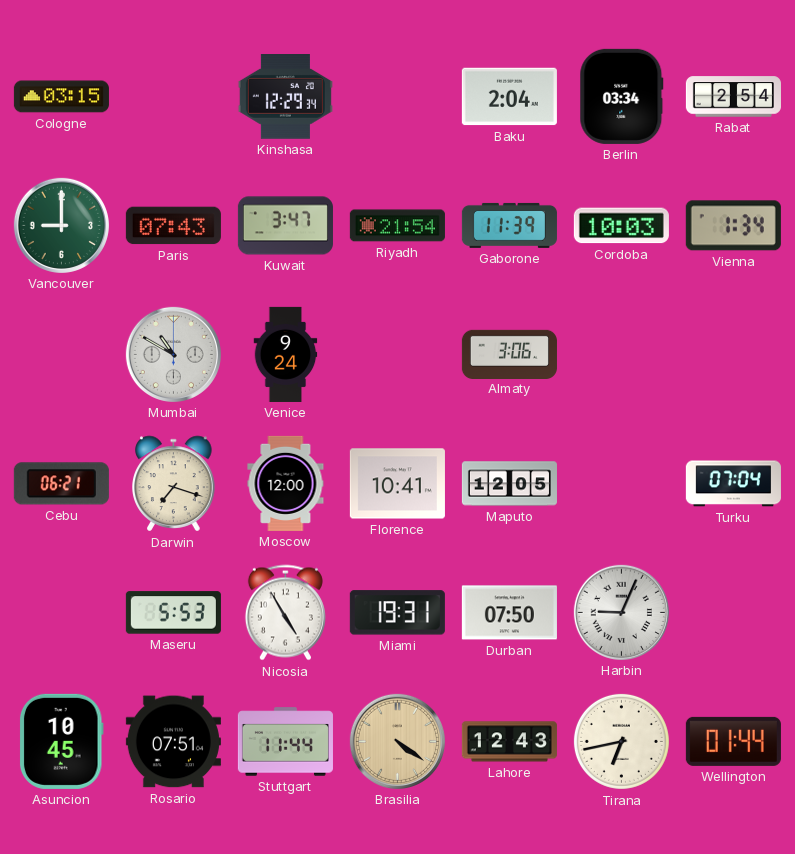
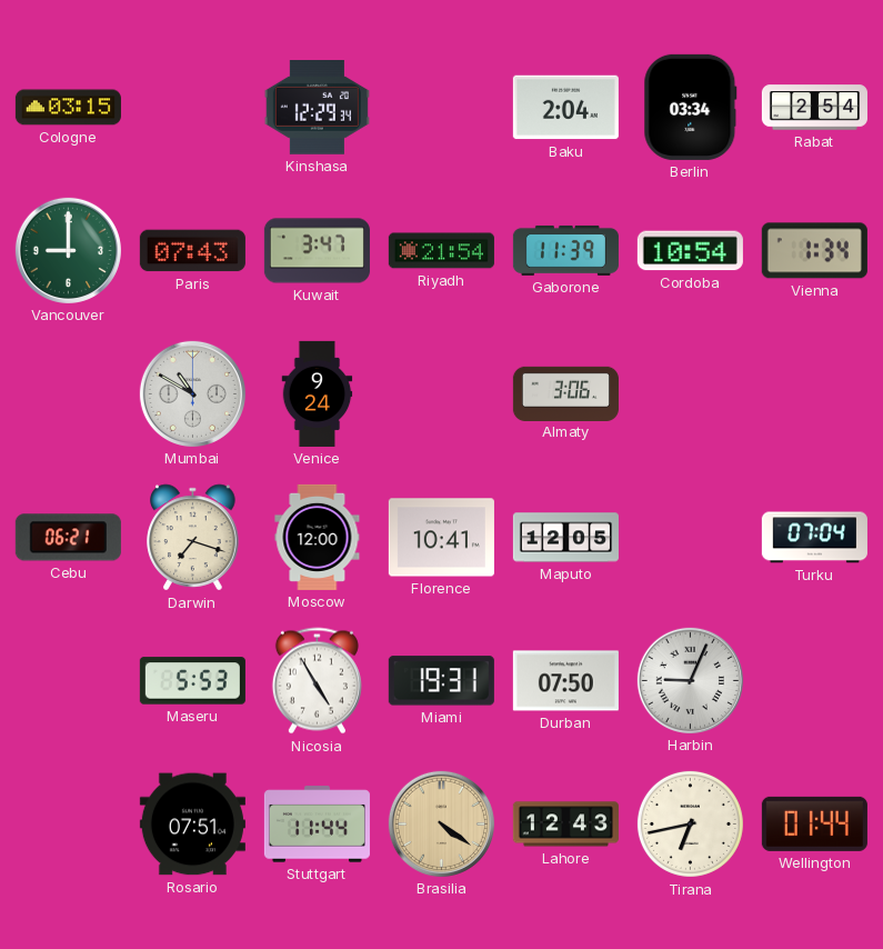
Cordoba: 10:03 -> 10:54 (690, 251)
Asuncion: 10:45 -> none (61, 741)
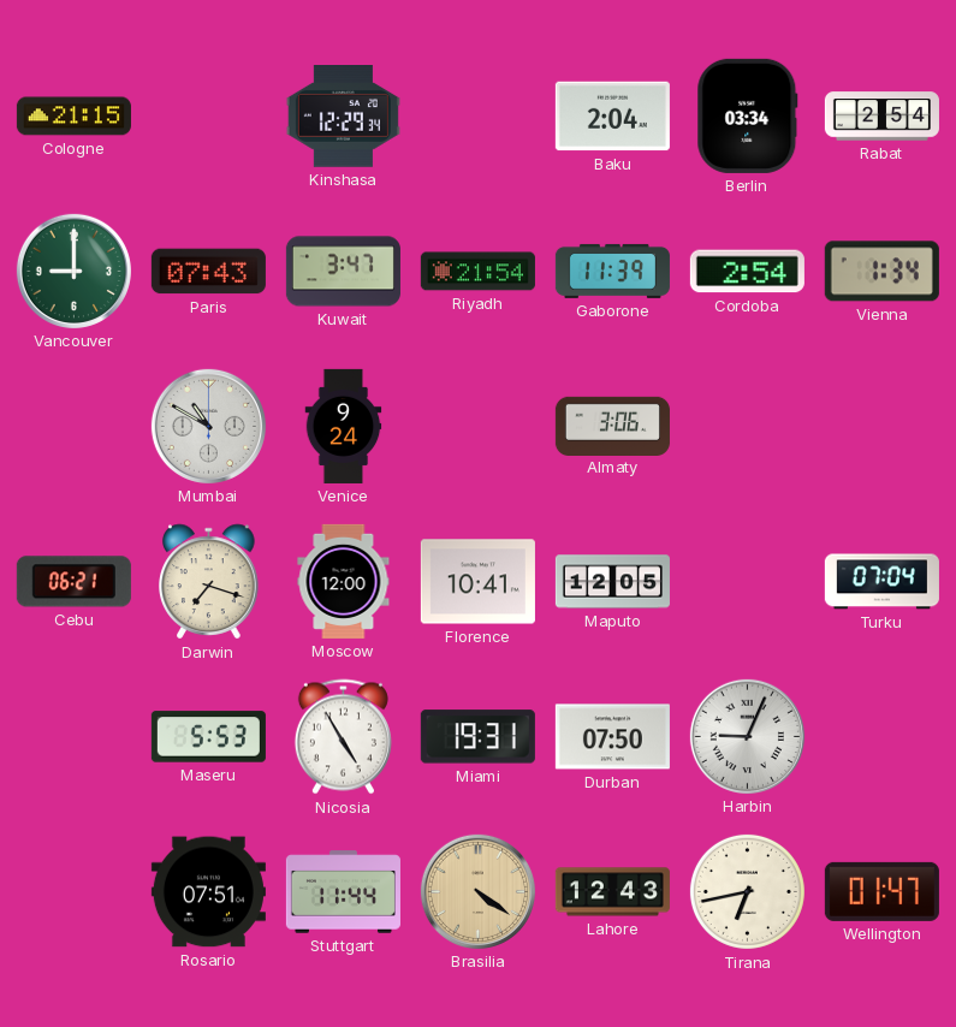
Cologne: 03:15 -> 21:15 (73, 117)
Cordoba: 10:54 -> 2:54 (747, 272)
Wellington: 01:44 -> 01:47 (881, 891)
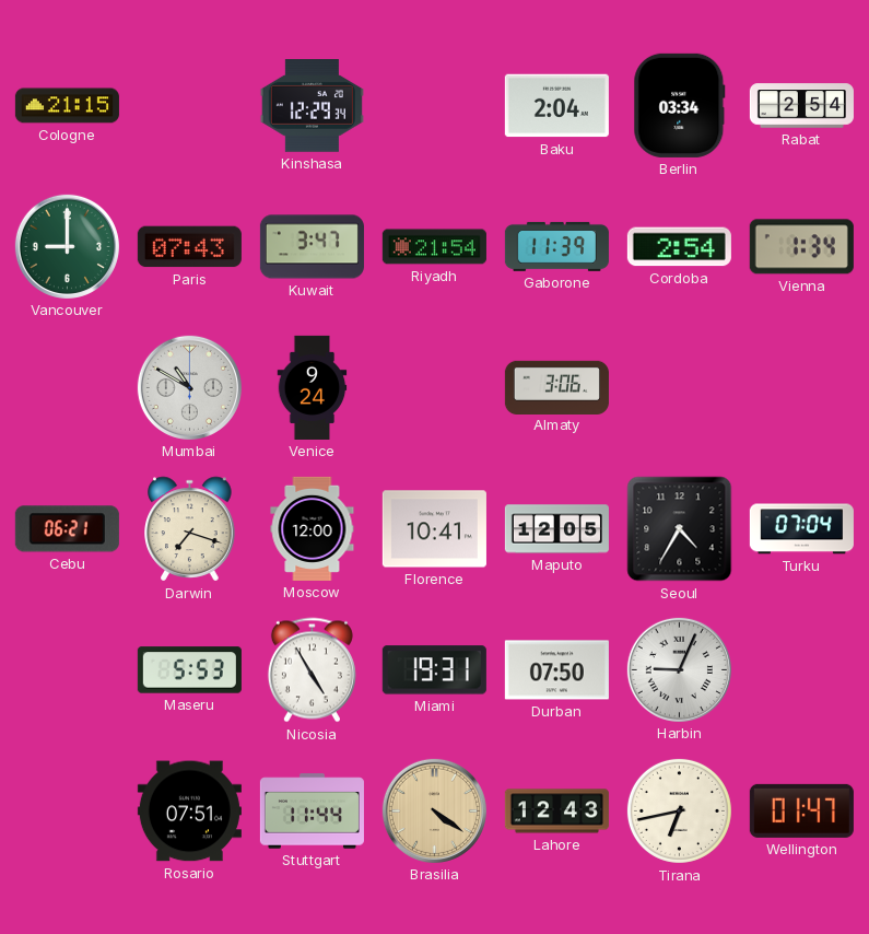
Seoul: none -> 4:35 (680, 529)
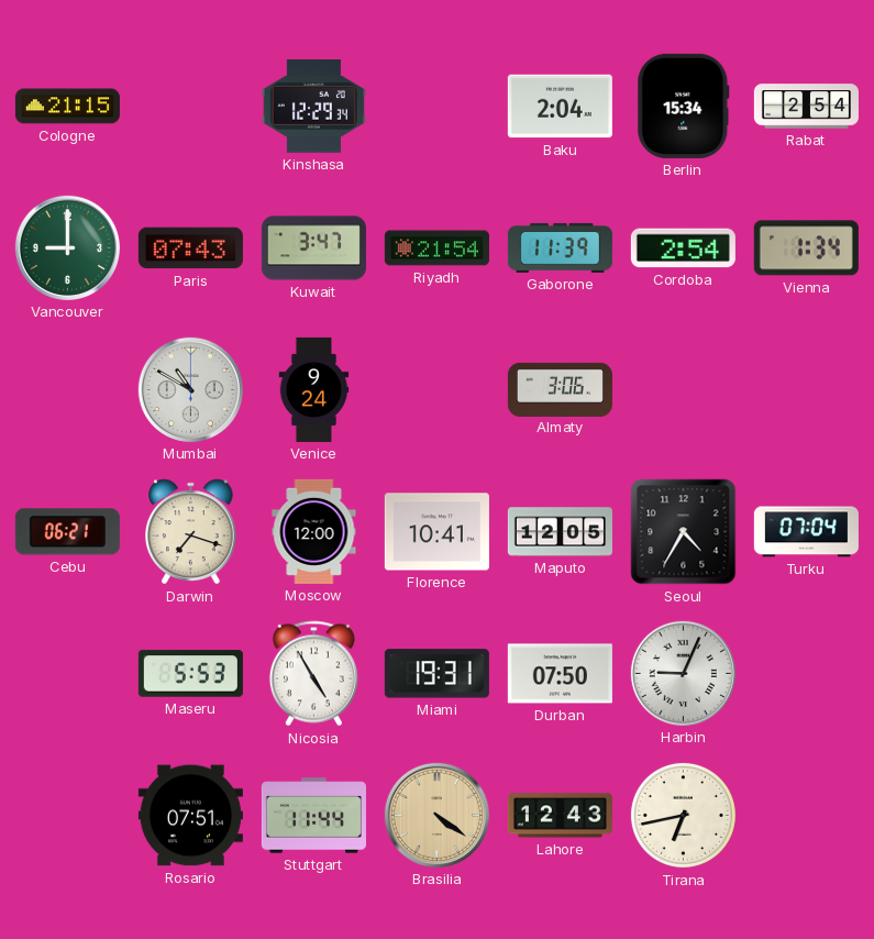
Berlin: 03:34 -> 15:34 (684, 106)
Wellington: 01:47 -> none (801, 810)
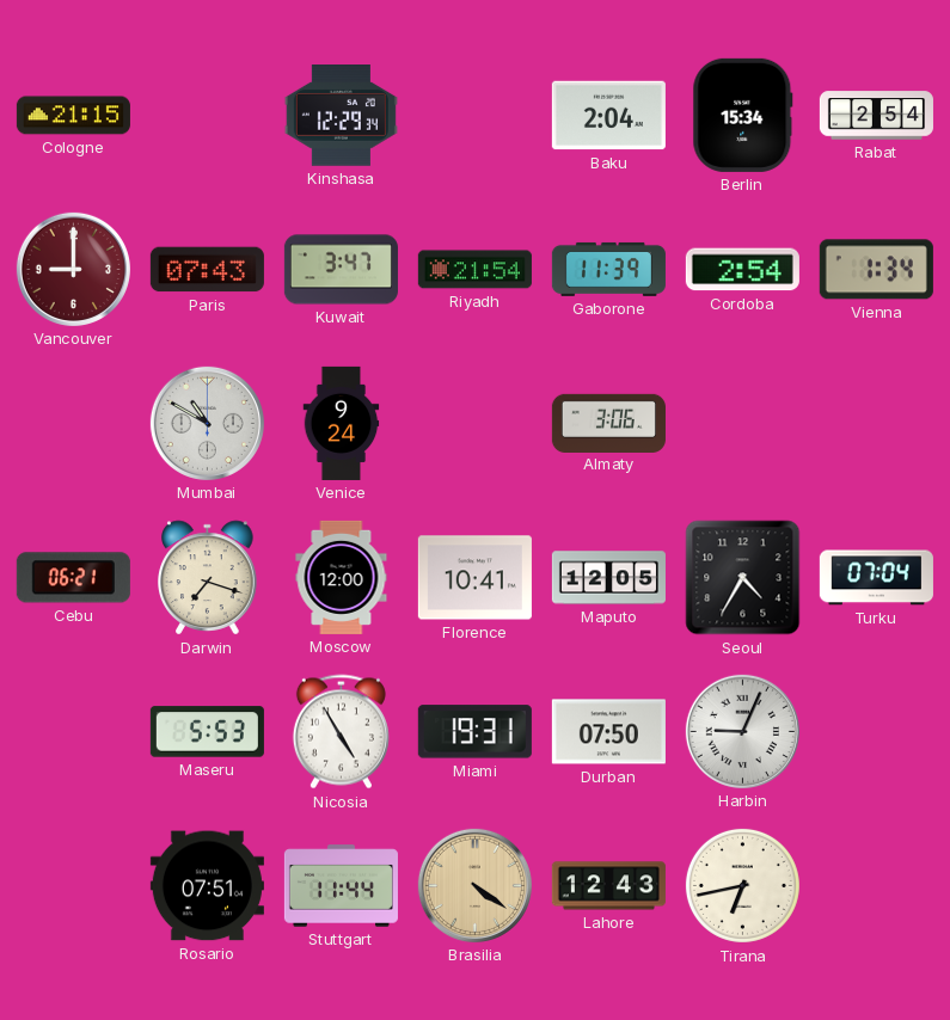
Vancouver dial: green -> burgundy (73, 269)
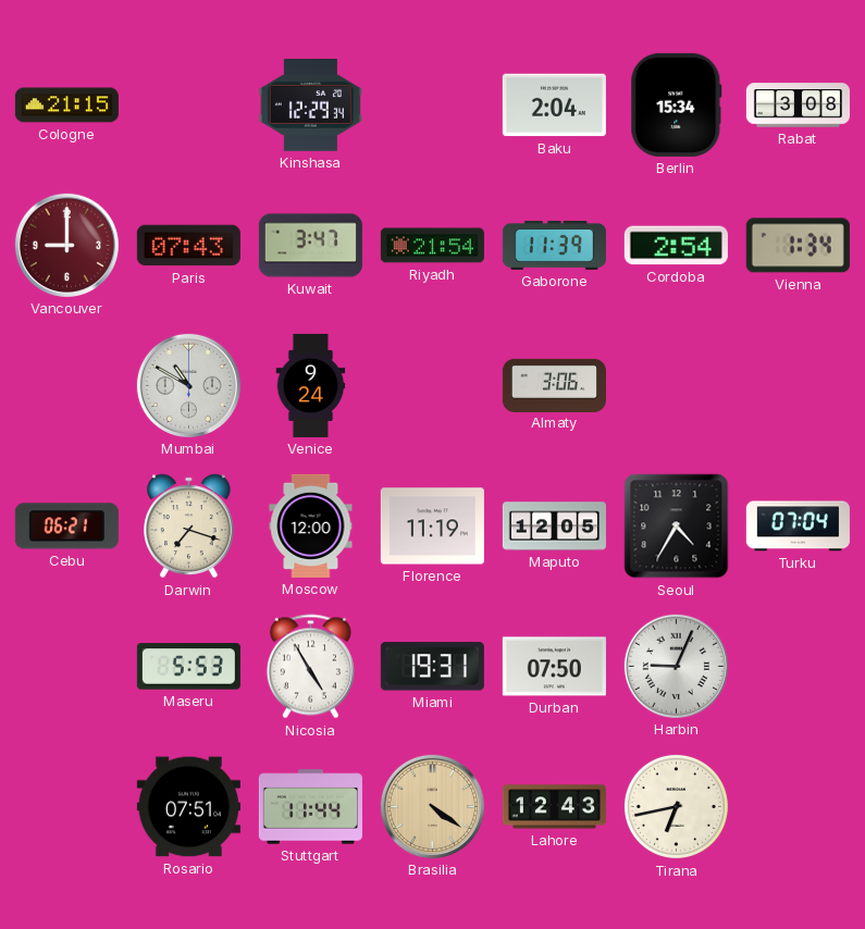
Rabat: 2:54 -> 3:08 (798, 106)
Florence: 10:41 -> 11:19 (432, 527)
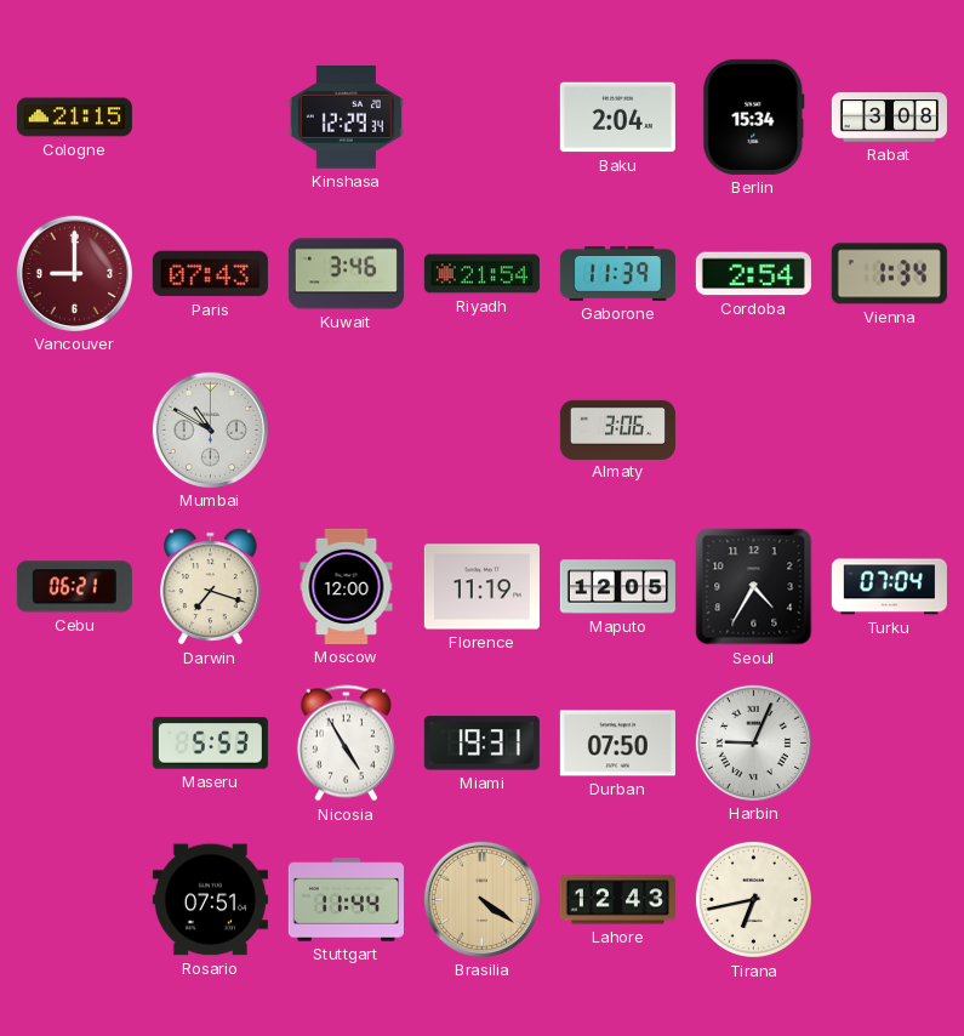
Kuwait: 3:47 -> 3:46 (346, 274)
Venice: 9:24 -> none (311, 385)
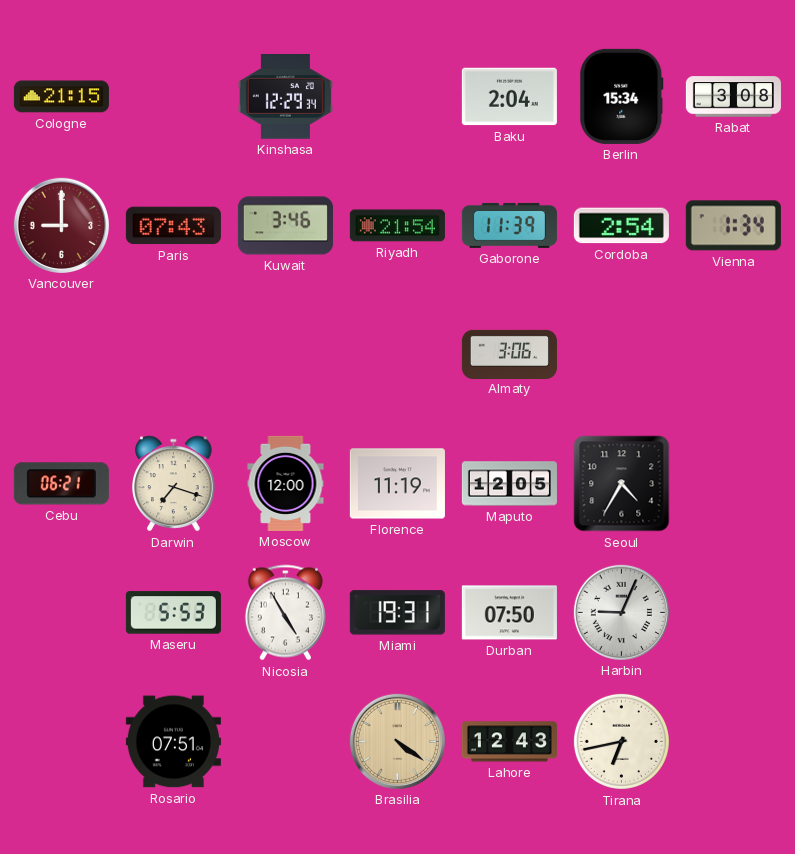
Mumbai: 10:50 -> none (210, 429)
Turku: 07:04 -> none (889, 587)
Stuttgart: 11:44 -> none (346, 900)
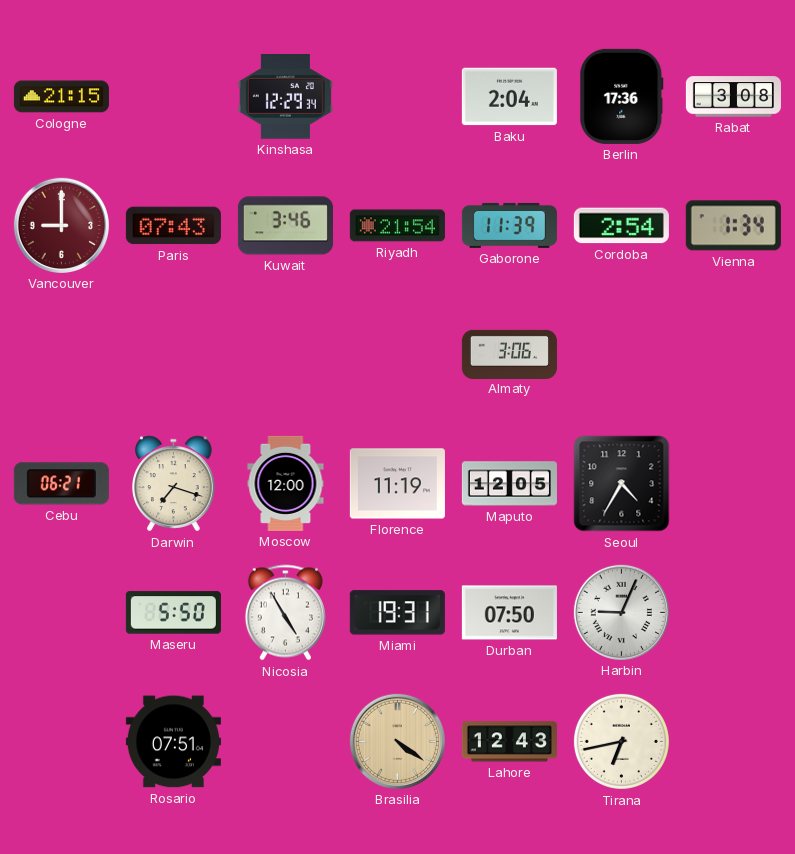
Berlin: 15:34 -> 17:36 (622, 96)
Maseru: 5:53 -> 5:50 (173, 613)
